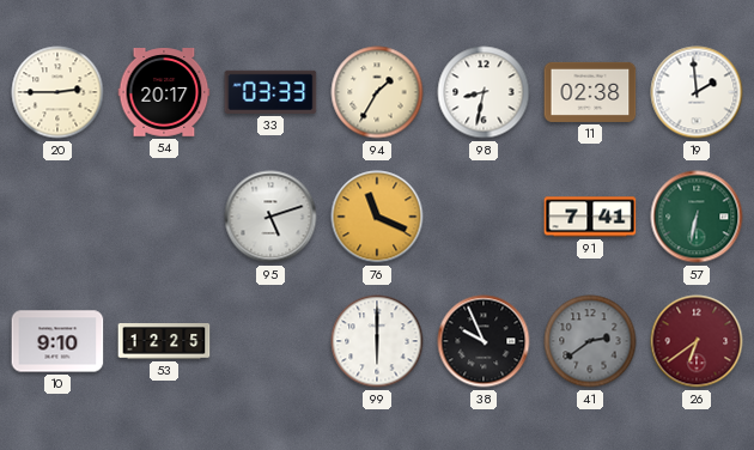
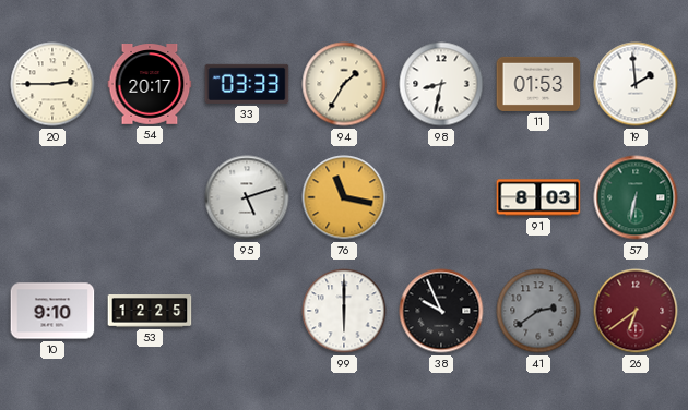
11: 02:38 -> 01:53 (538, 84)
76: 11:19 -> 11:17 (344, 197)
91: 7:41 -> 8:03 (538, 197)
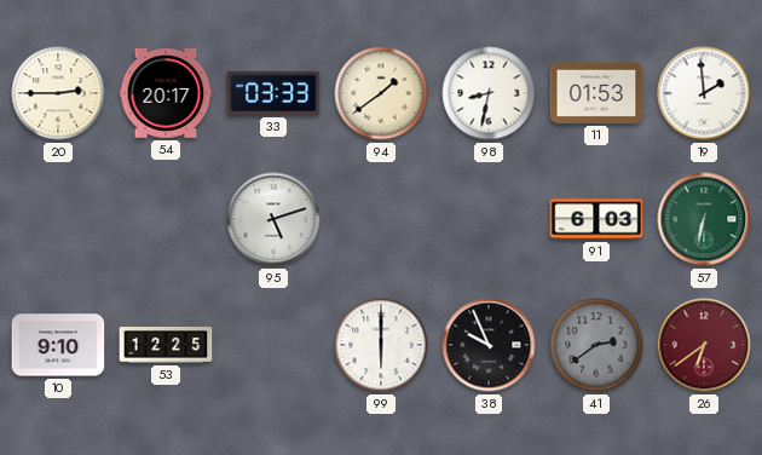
94: 1:35 -> 1:39 (381, 93)
76: 11:17 -> none (344, 197)
91: 8:03 -> 6:03 (596, 219)
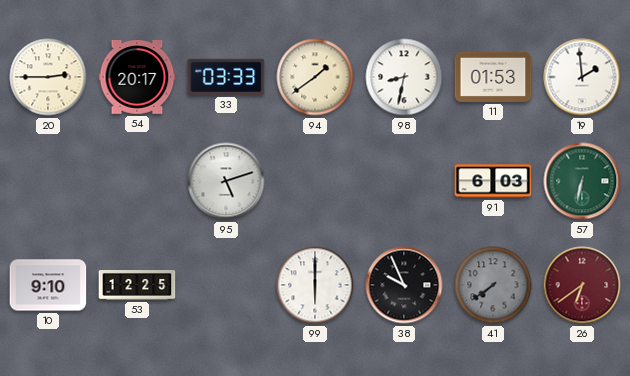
41: 2:39 -> 7:39 (493, 285)
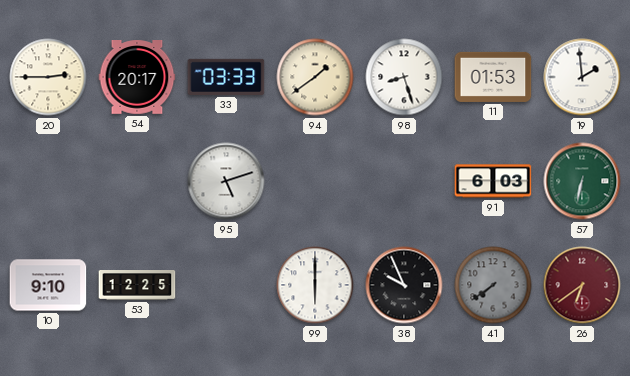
98: 8:32 -> 8:27 (404, 77)
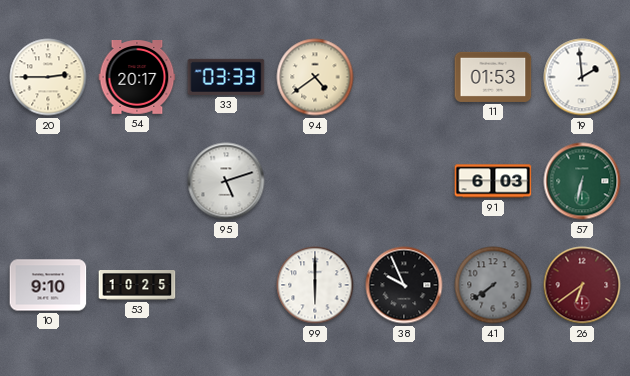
94: 1:39 -> 4:39 (315, 77)
98: 8:27 -> none (404, 77)
53: 12:25 -> 10:25 (137, 285)
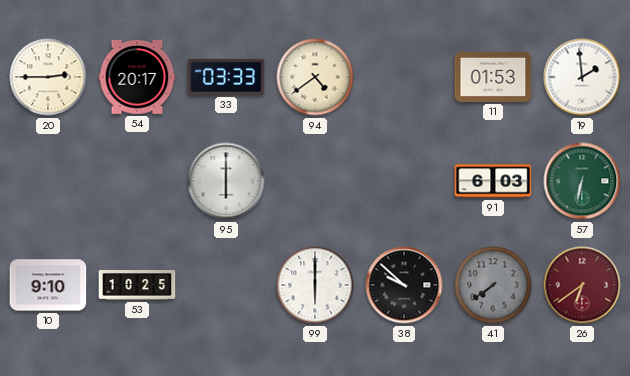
95: 5:12 -> 6:00 (226, 181)
38: 9:56 -> 9:52 (404, 285)
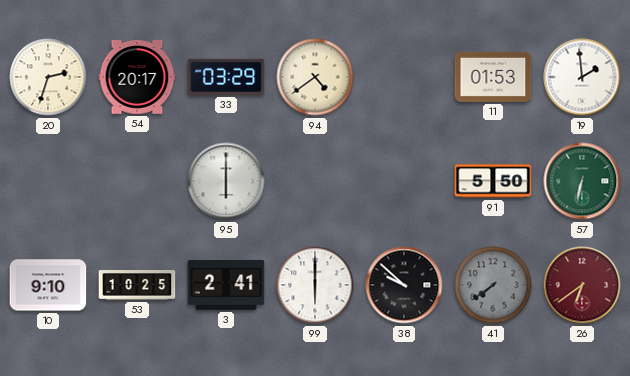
20: 2:45 -> 2:33 (48, 77)
33: 03:33 -> 03:29 (226, 77)
91: 6:03 -> 5:50 (493, 181)
3: none -> 2:41 (226, 285)
